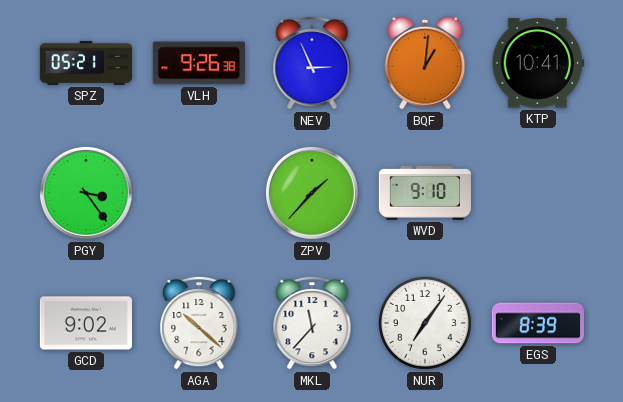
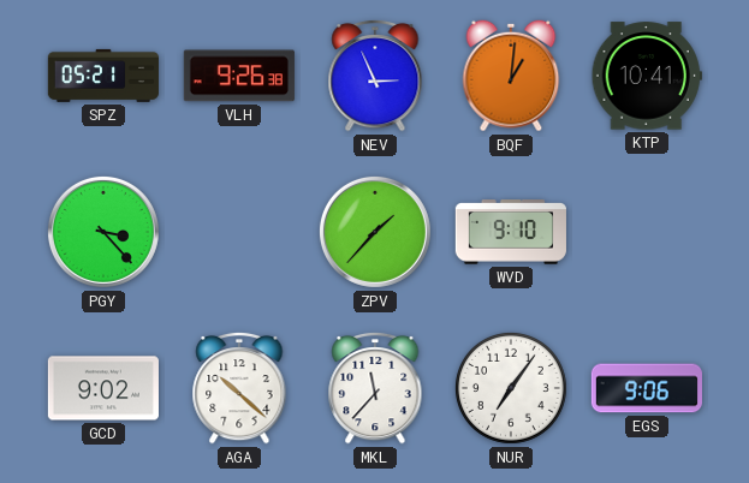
PGY: 3:24 -> 3:23 (103, 232)
EGS: 8:39 -> 9:06 (647, 388)
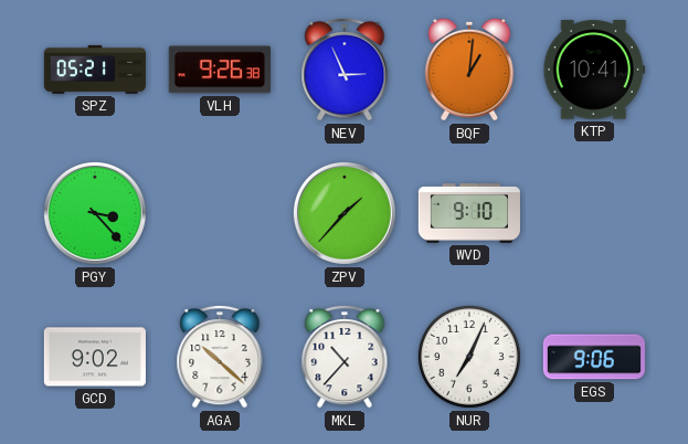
MKL: 11:37 -> 10:37 (345, 357)
NUR: 7:06 -> 7:04 (469, 357)
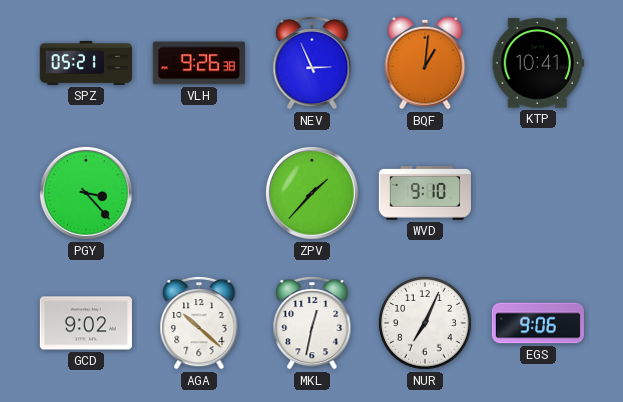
MKL: 10:37 -> 12:32 (312, 323)
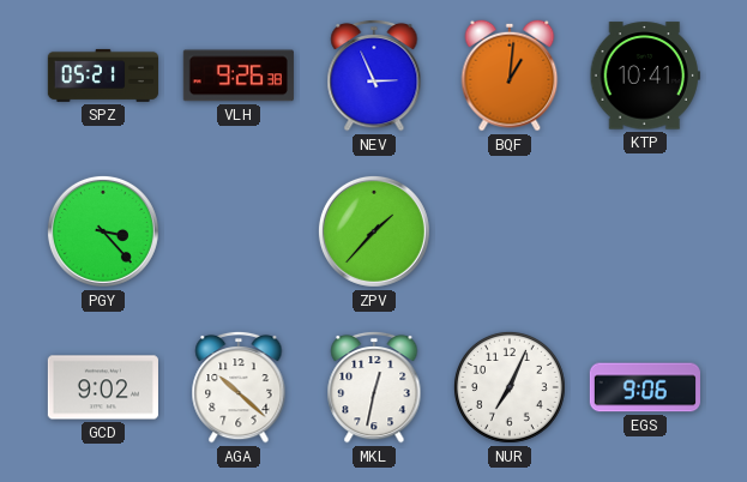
WVD: 9:10 -> none (425, 194)
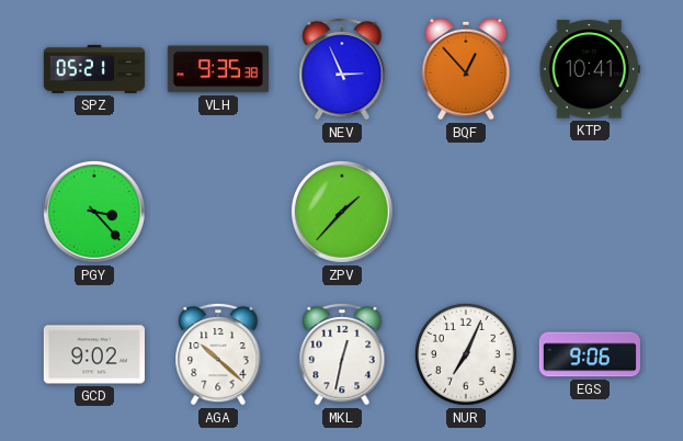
VLH: 9:26 -> 9:35 (218, 69)
BQF: 1:01 -> 12:53 (466, 69)
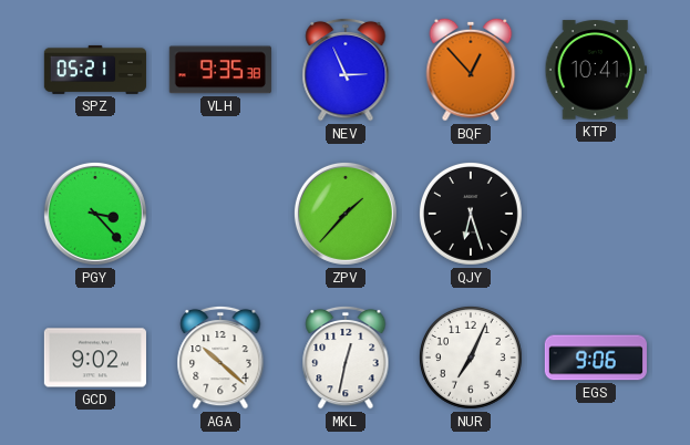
QJY: none -> 6:27 (471, 214)
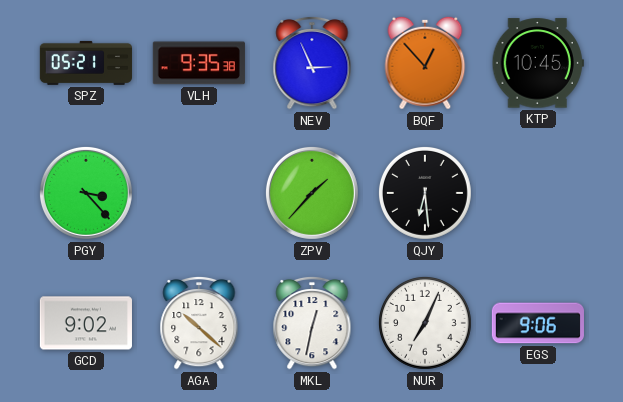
KTP: 10:41 -> 10:45 (538, 63)
QJY: 6:27 -> 6:29 (425, 193)
